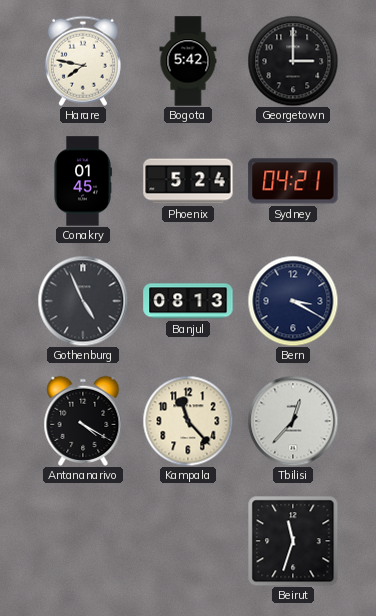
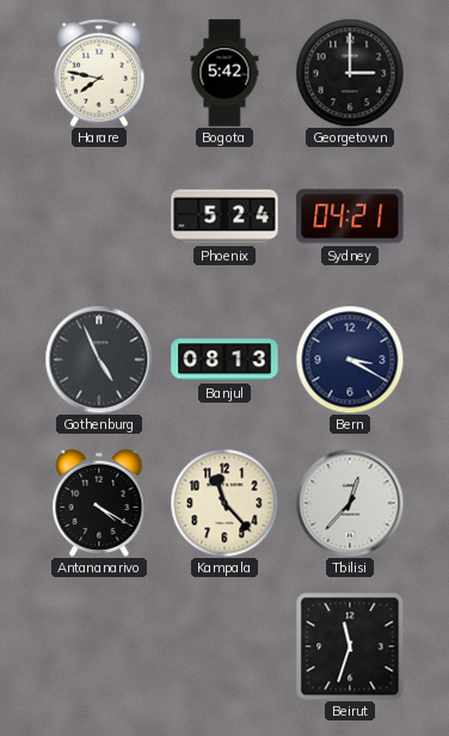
Conakry: 01:45 -> none (83, 181)
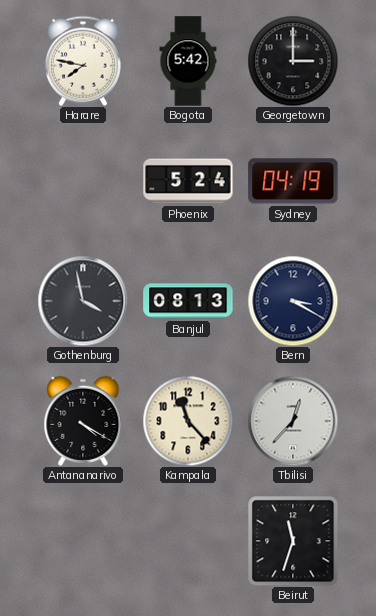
Sydney: 04:21 -> 04:19 (293, 181)
Gothenburg: 4:56 -> 3:58 (83, 301)
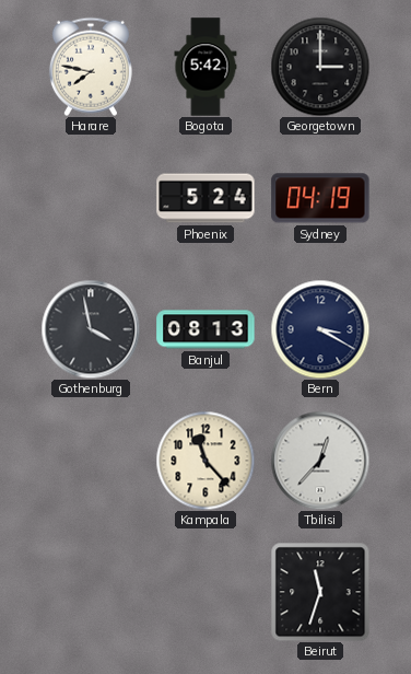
Antananarivo: 4:20 -> none (83, 421)
